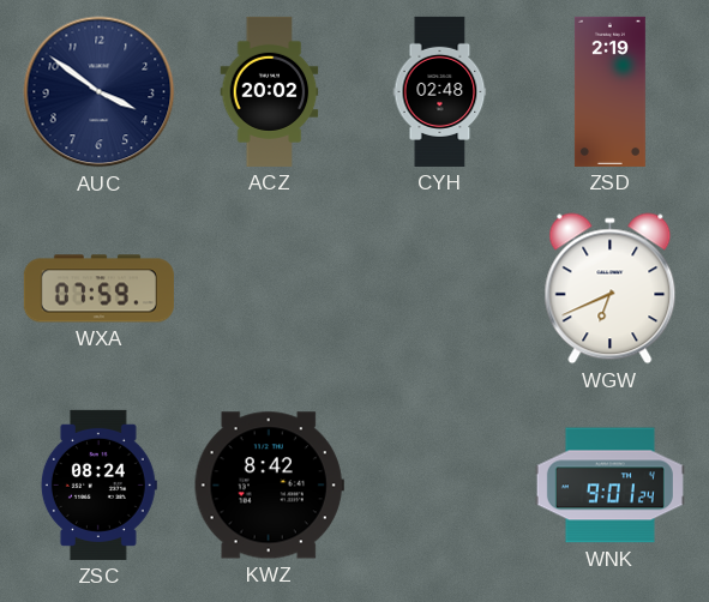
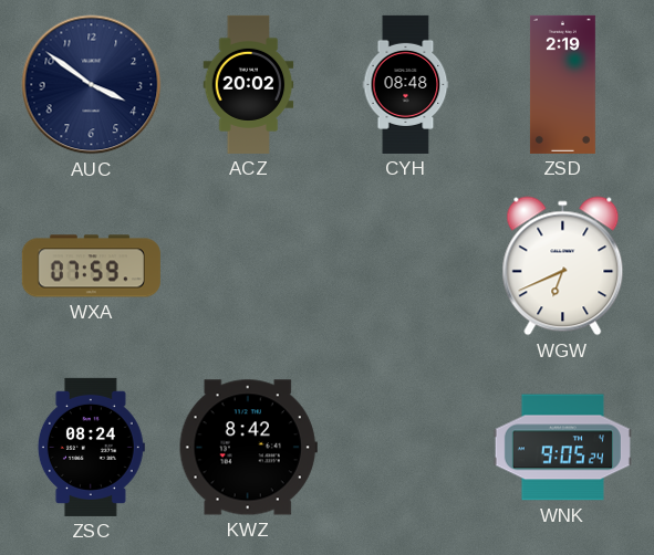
CYH: 02:48 -> 08:48 (406, 84)
WNK: 9:01 -> 9:05 (562, 448)
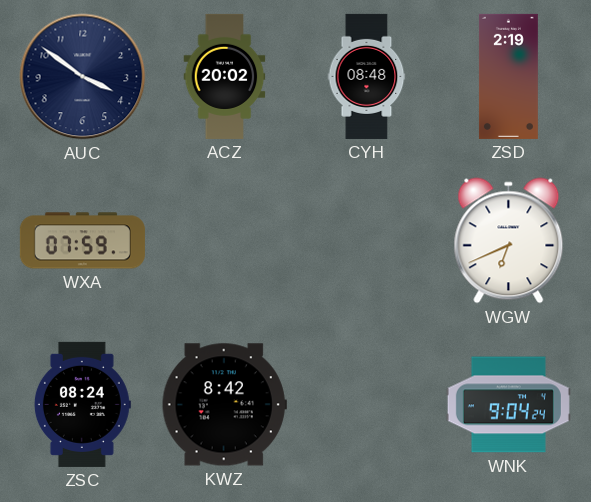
WNK: 9:05 -> 9:04 (508, 405)
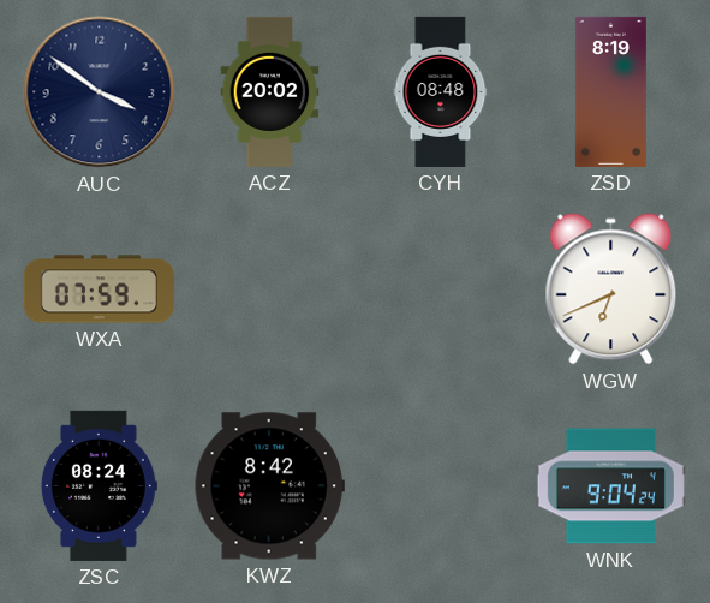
ZSD: 2:19 -> 8:19 (610, 91)
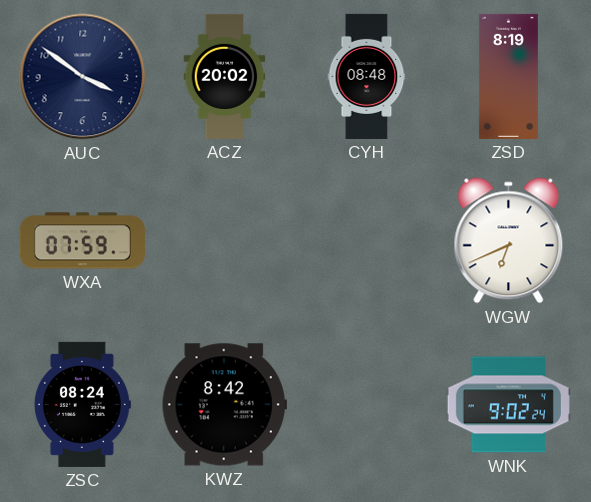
WNK: 9:04 -> 9:02 (508, 405)
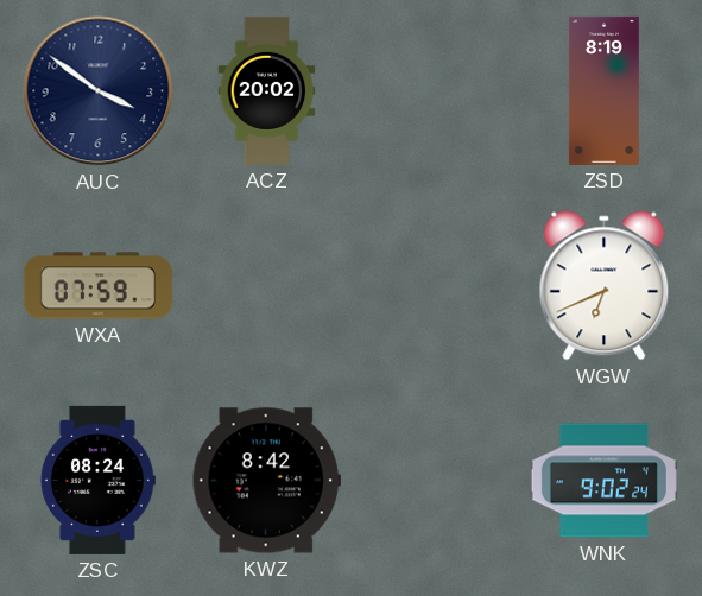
CYH: 08:48 -> none (367, 76)
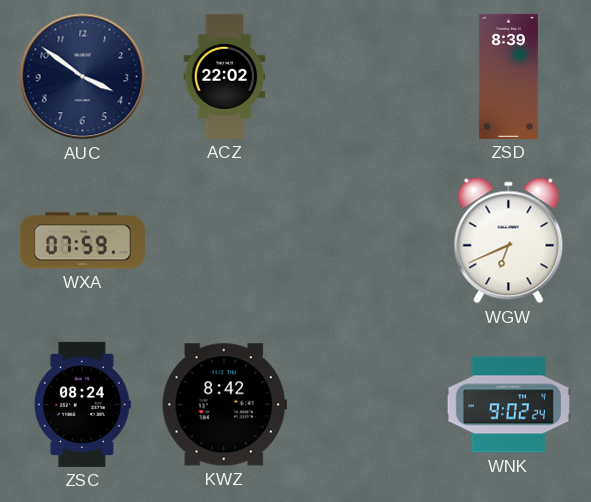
ACZ: 20:02 -> 22:02 (225, 76)
ZSD: 8:19 -> 8:39 (508, 76)
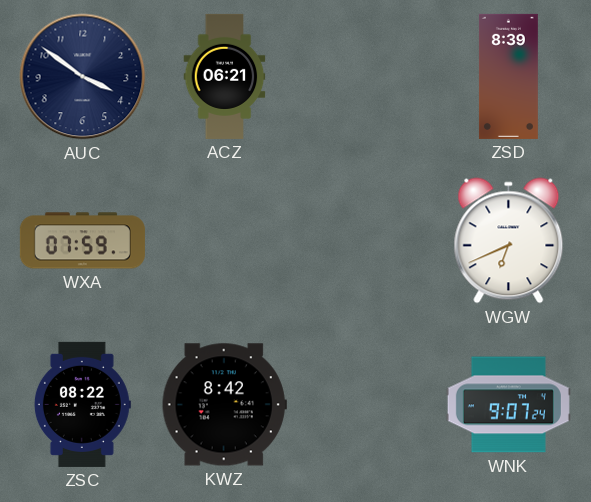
ACZ: 22:02 -> 06:21 (225, 76)
ZSC: 08:24 -> 08:22 (82, 404)
WNK: 9:02 -> 9:07 (508, 405)
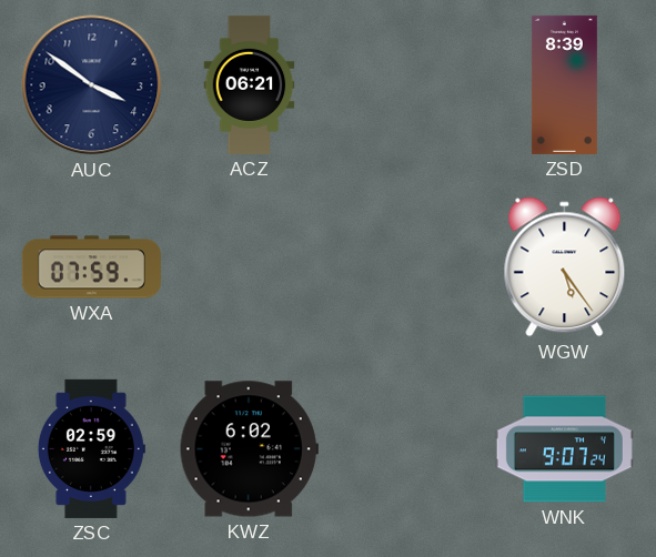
WGW: 6:41 -> 5:24 (565, 267)
ZSC: 08:22 -> 02:59 (91, 448)
KWZ: 8:42 -> 6:02 (249, 449)
